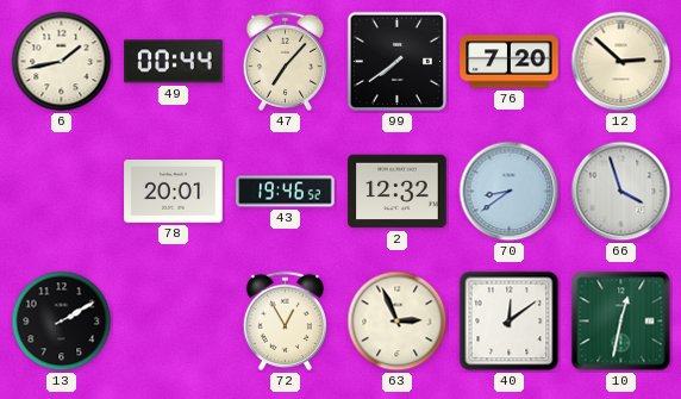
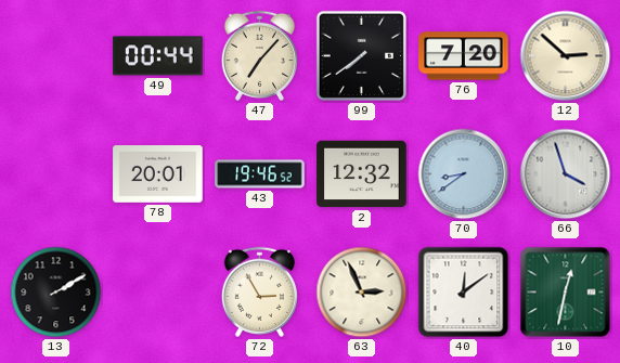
6: 1:43 -> none (62, 62)
72: 12:55 -> 2:55 (259, 291)
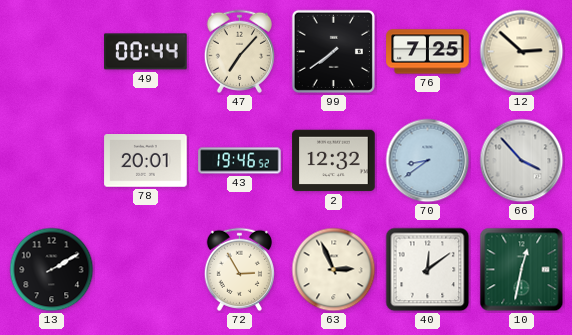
76: 7:20 -> 7:25 (428, 52)
66: 3:57 -> 3:53 (522, 161)
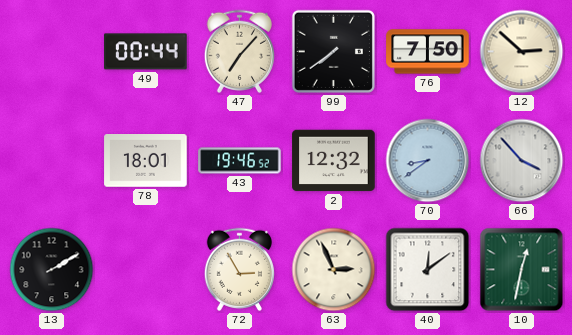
76: 7:25 -> 7:50 (428, 52)
78: 20:01 -> 18:01 (146, 161)
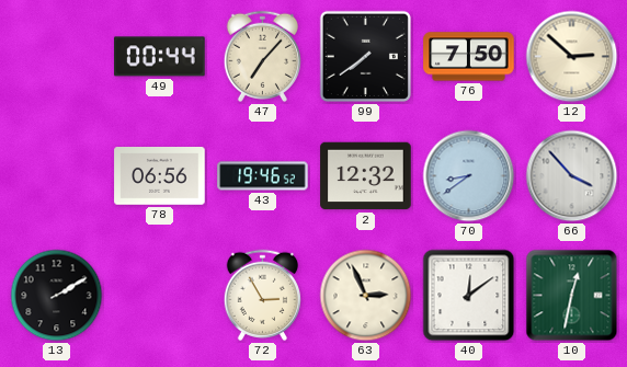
78: 18:01 -> 06:56 (160, 176)
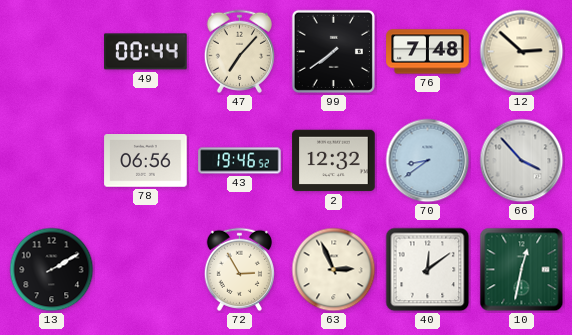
76: 7:50 -> 7:48 (428, 52)
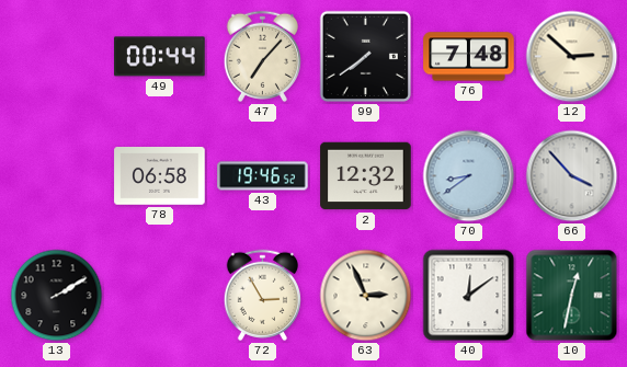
78: 06:56 -> 06:58 (160, 176)
